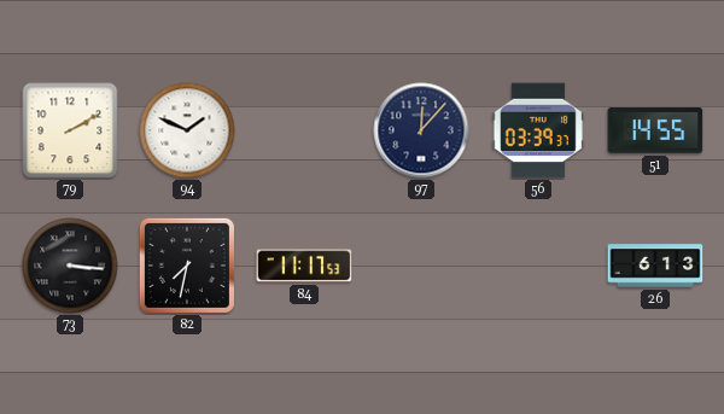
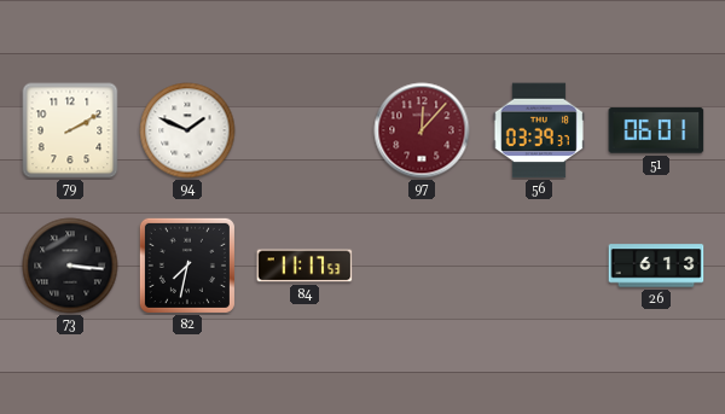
97 dial: navy -> burgundy (422, 130)
51: 14:55 -> 06:01 (656, 130)
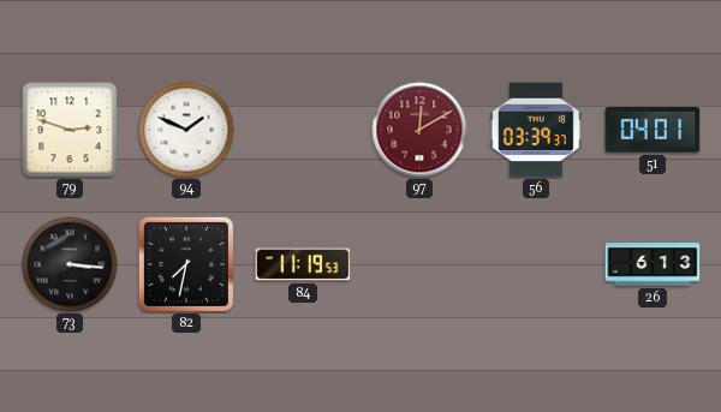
79: 2:10 -> 2:48 (70, 130)
97: 12:07 -> 12:10 (419, 130)
51: 06:01 -> 04:01 (653, 130)
84: 11:17 -> 11:19 (303, 264)
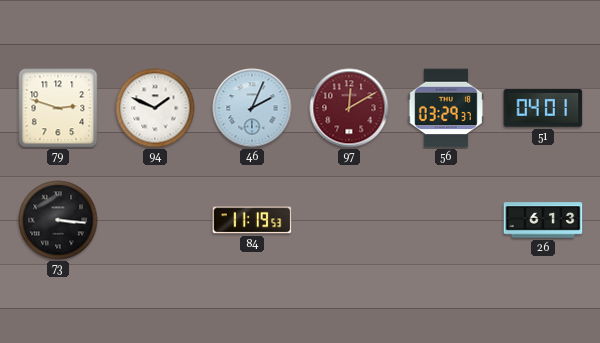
46: none -> 2:04 (252, 108)
56: 03:39 -> 03:29 (446, 108)
82: 7:32 -> none (186, 264)
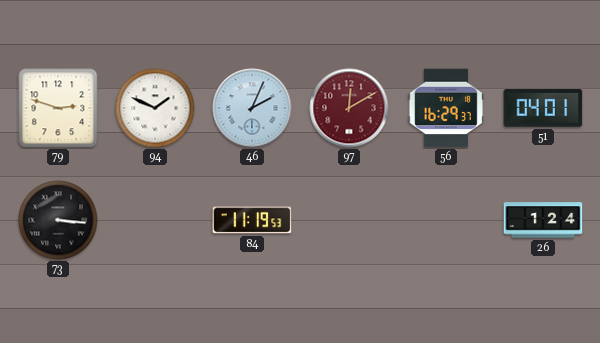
56: 03:29 -> 16:29 (446, 108)
26: 6:13 -> 1:24 (543, 220)
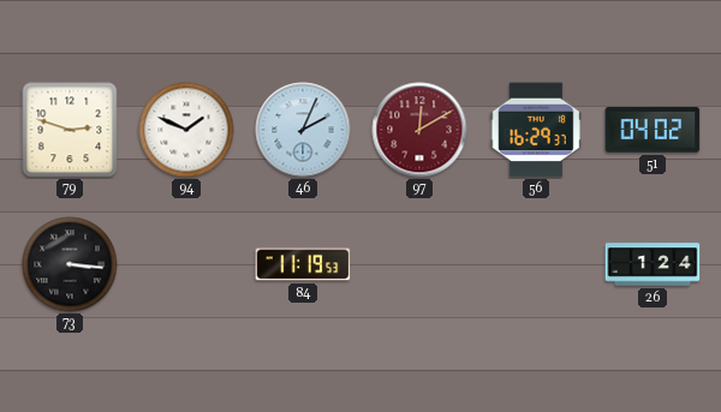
51: 04:01 -> 04:02 (653, 130)
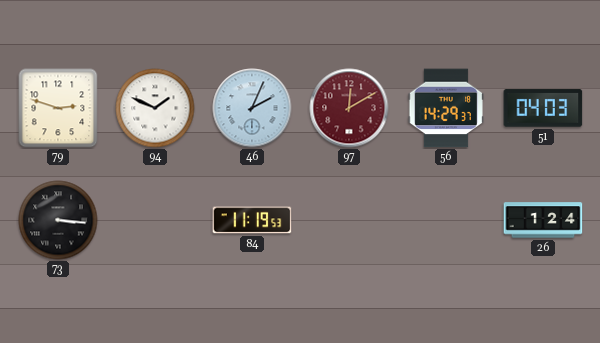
56: 16:29 -> 14:29 (446, 108)
51: 04:02 -> 04:03 (543, 108)
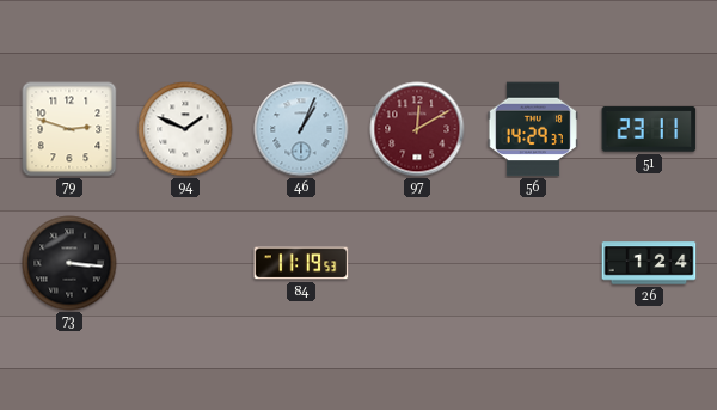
46: 2:04 -> 1:04 (301, 129)
51: 04:03 -> 23:11 (649, 129)
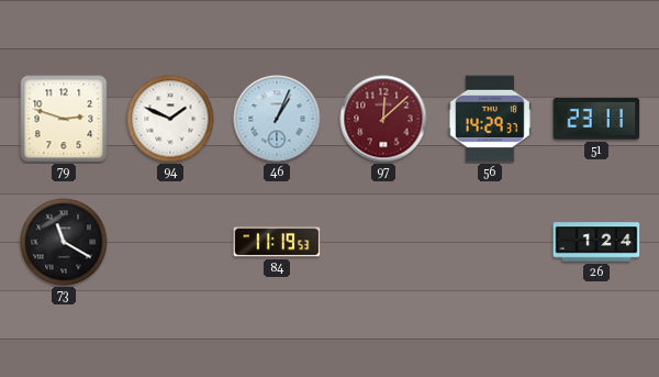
97: 12:10 -> 12:08 (383, 119)
73: 3:16 -> 11:20 (64, 242)
